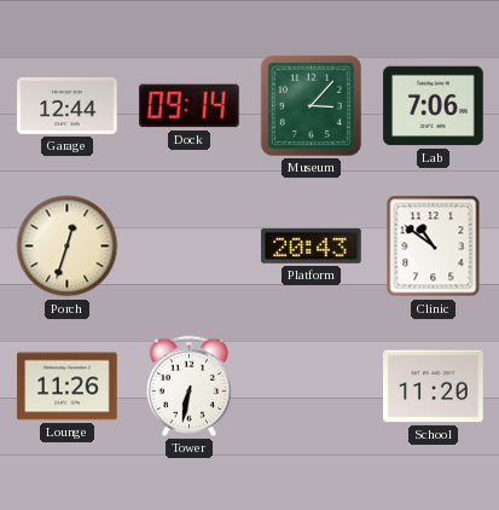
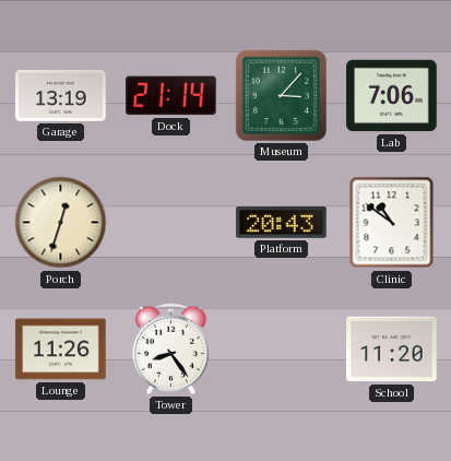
Garage: 12:44 -> 13:19 (61, 95)
Dock: 09:14 -> 21:14 (171, 96)
Tower: 6:32 -> 8:24 (170, 348)
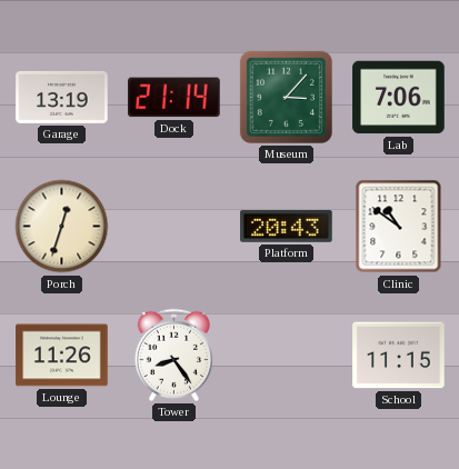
School: 11:20 -> 11:15 (399, 356)
